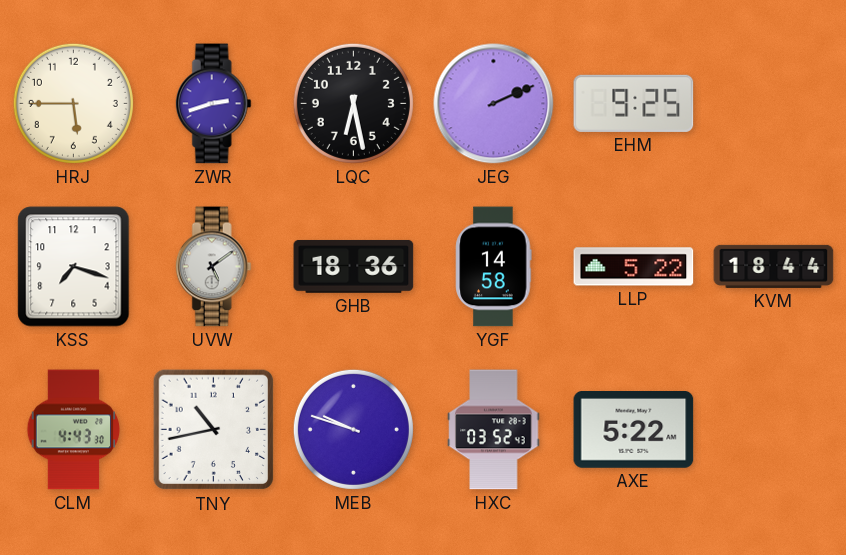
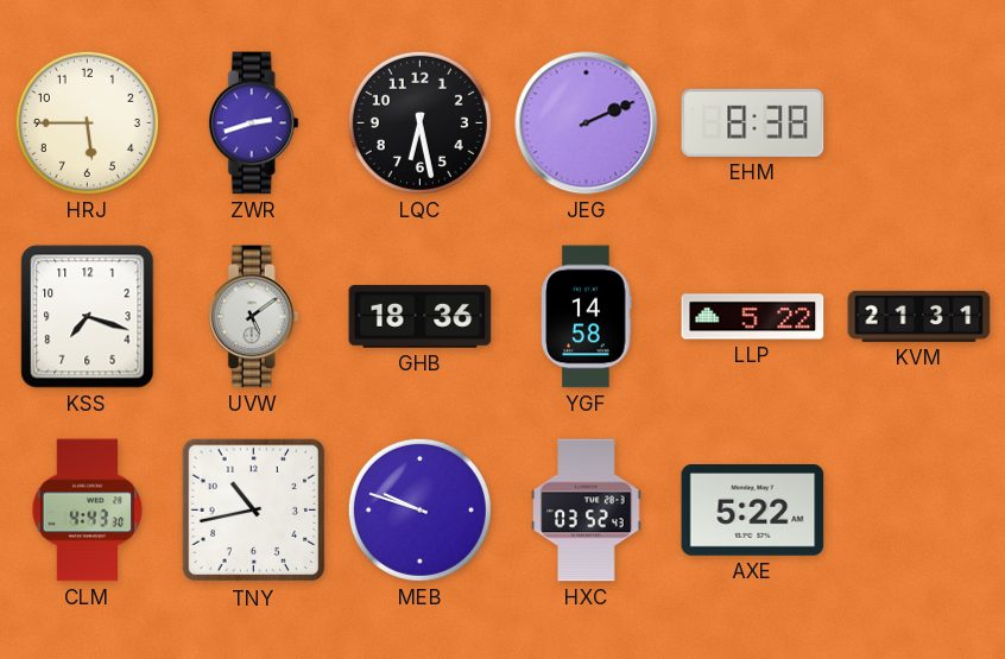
EHM: 9:25 -> 8:38 (753, 122)
KVM: 18:44 -> 21:31 (919, 316)
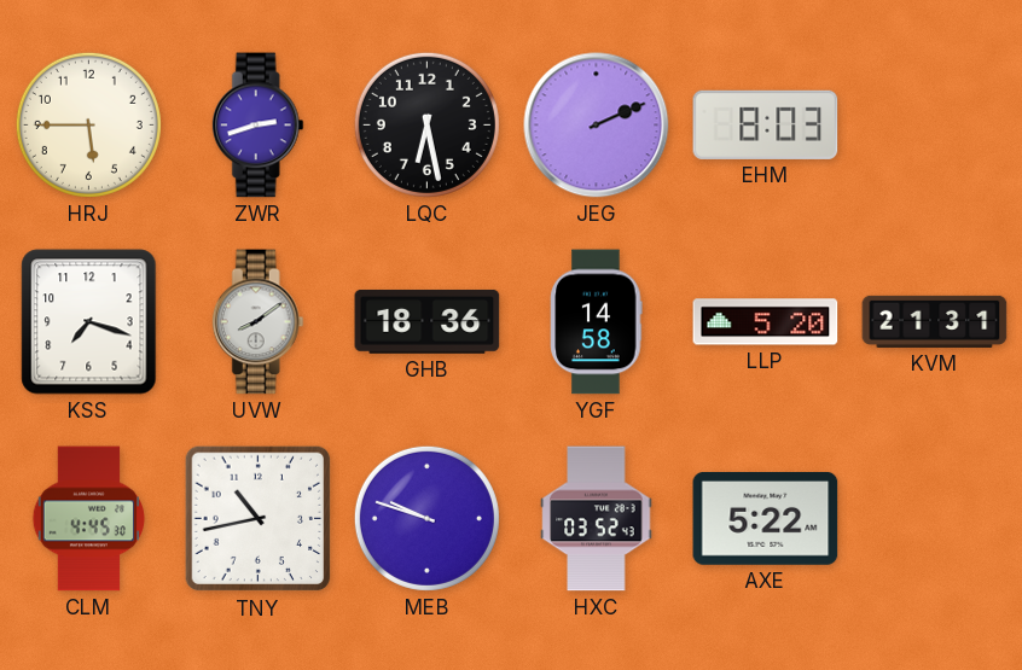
EHM: 8:38 -> 8:03 (766, 124)
UVW: 5:09 -> 8:09 (257, 322)
LLP: 5:22 -> 5:20 (766, 322)
CLM: 4:43 -> 4:45 (89, 519)
